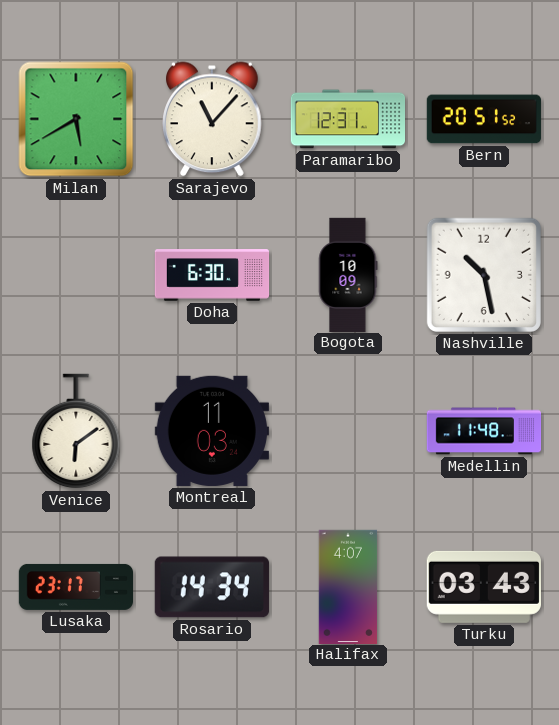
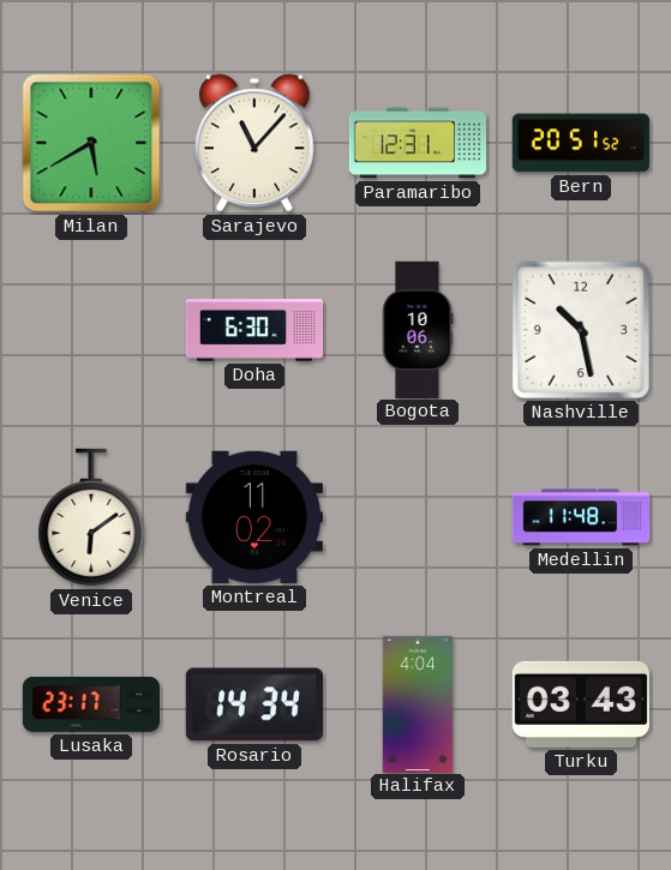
Bogota: 10:09 -> 10:06 (418, 329)
Montreal: 11:03 -> 11:02 (254, 517)
Halifax: 4:07 -> 4:04 (418, 703)
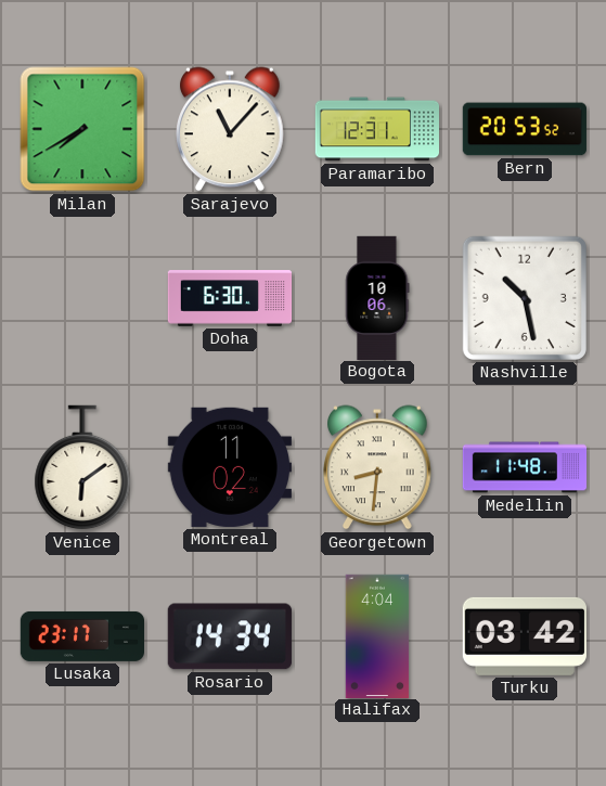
Milan: 5:40 -> 7:40 (82, 129)
Bern: 20:51 -> 20:53 (525, 129)
Georgetown: none -> 8:31 (378, 467)
Turku: 03:43 -> 03:42 (525, 636)
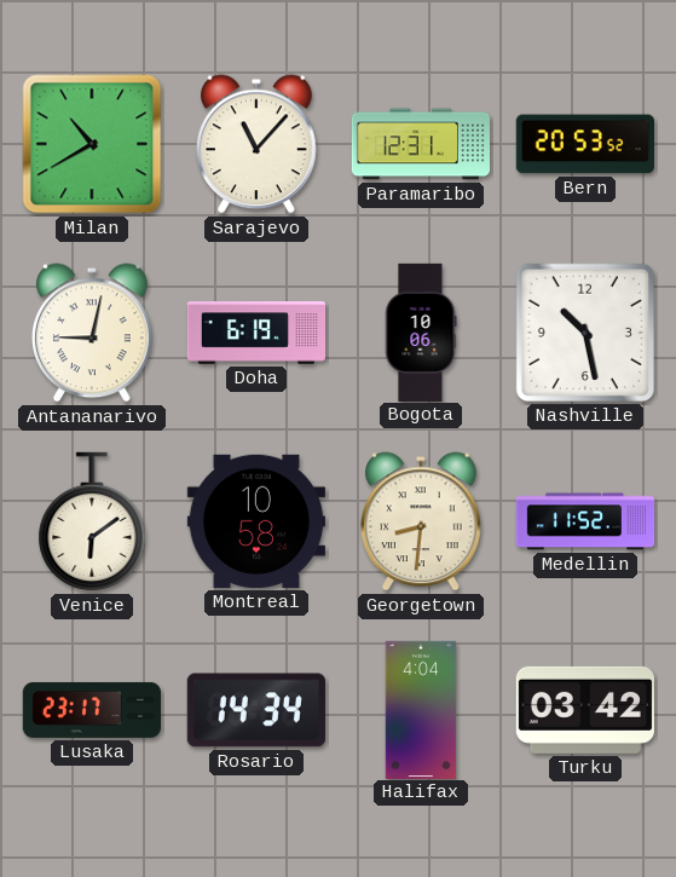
Milan: 7:40 -> 10:40 (92, 144)
Antananarivo: none -> 9:02 (93, 333)
Doha: 6:30 -> 6:19 (256, 333)
Montreal: 11:02 -> 10:58 (256, 521)
Medellin: 11:48 -> 11:52 (585, 521)
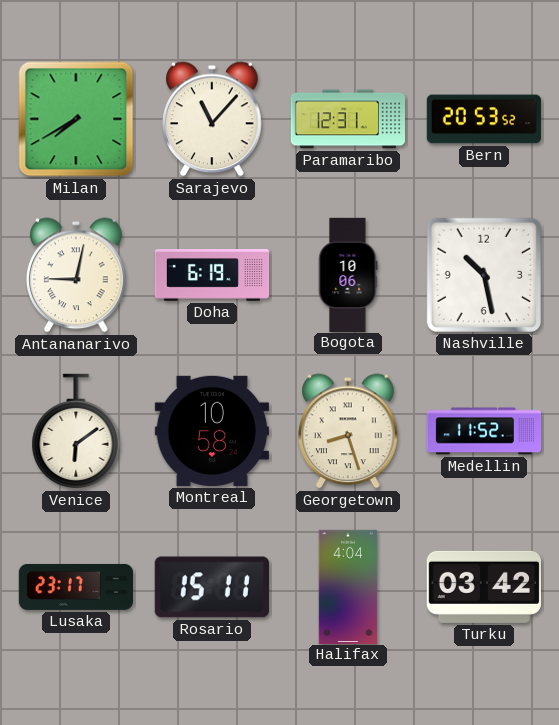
Milan: 10:40 -> 7:40 (76, 119)
Georgetown: 8:31 -> 8:27 (349, 431)
Rosario: 14:34 -> 15:11 (212, 587)
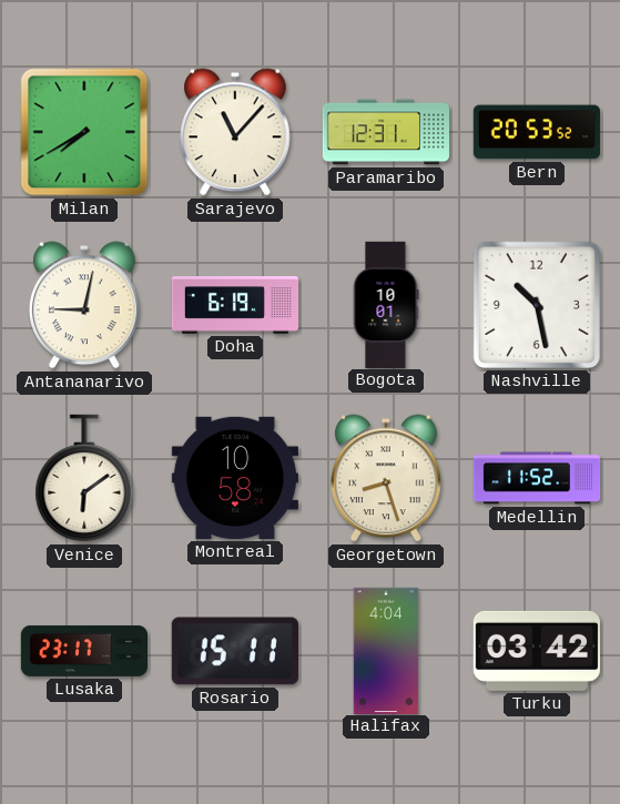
Bogota: 10:06 -> 10:01 (386, 304)
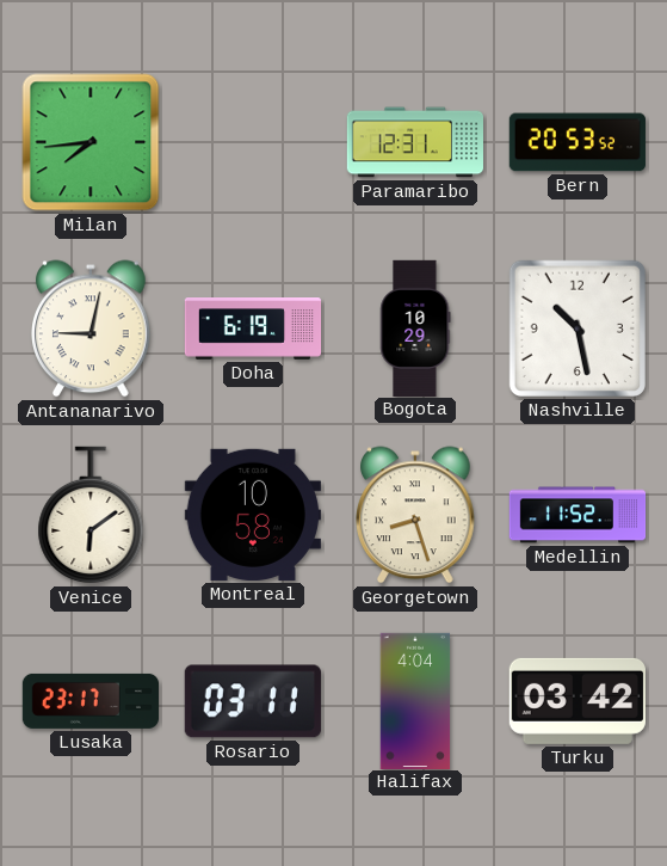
Milan: 7:40 -> 7:44 (91, 142)
Sarajevo: 11:07 -> none (236, 132)
Bogota: 10:01 -> 10:29 (415, 327)
Rosario: 15:11 -> 03:11 (253, 701)
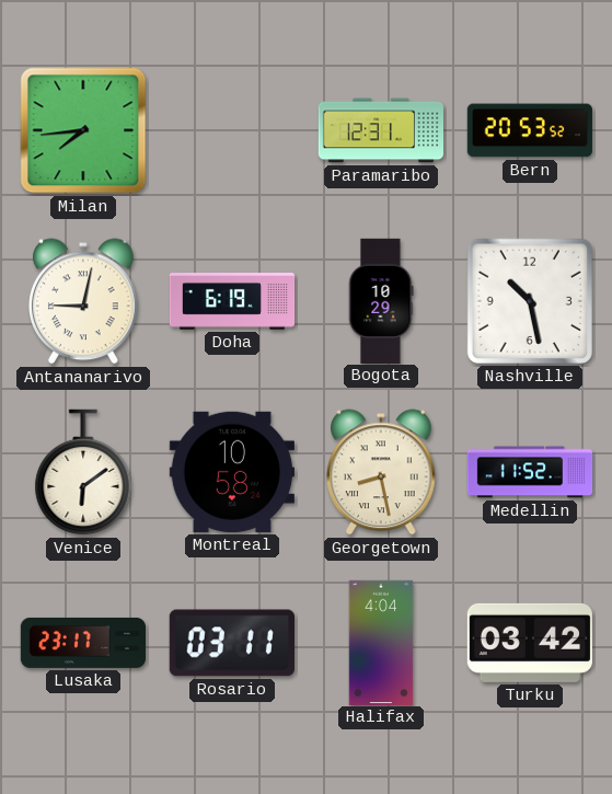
Georgetown: 8:27 -> 8:28 (382, 472)
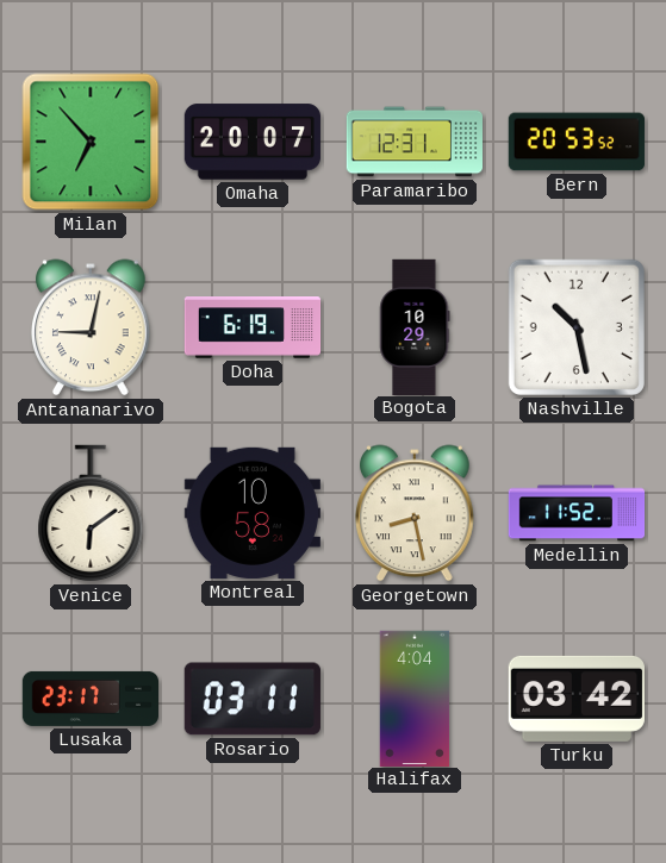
Milan: 7:44 -> 6:53 (91, 142)
Omaha: none -> 20:07 (251, 142)
